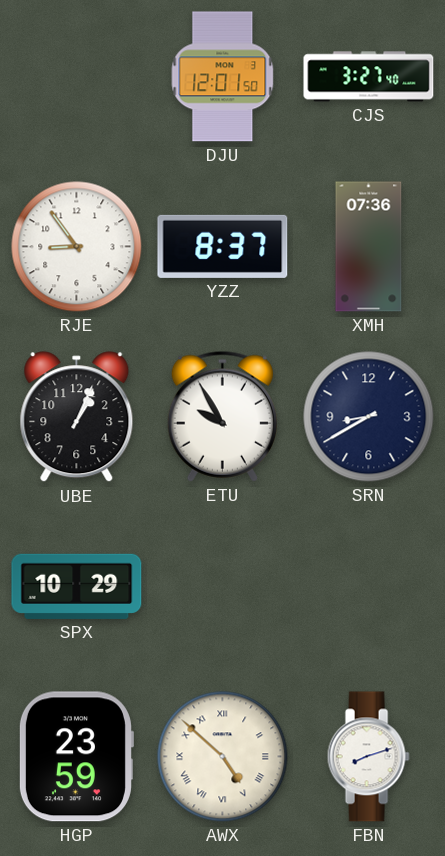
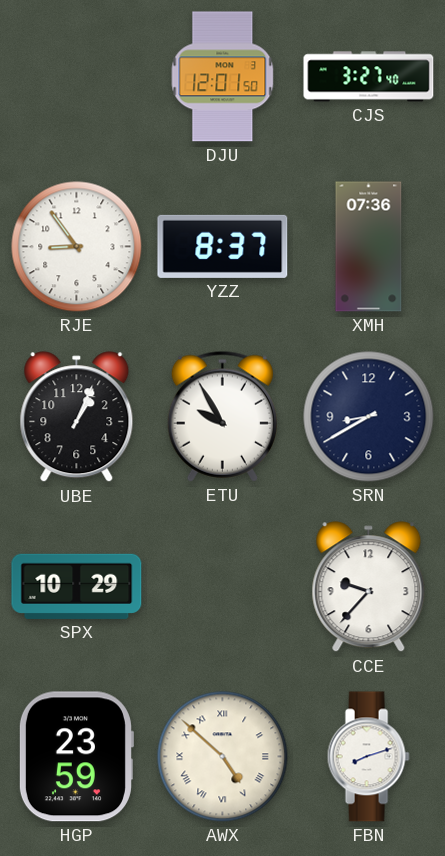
CCE: none -> 9:37 (369, 587)
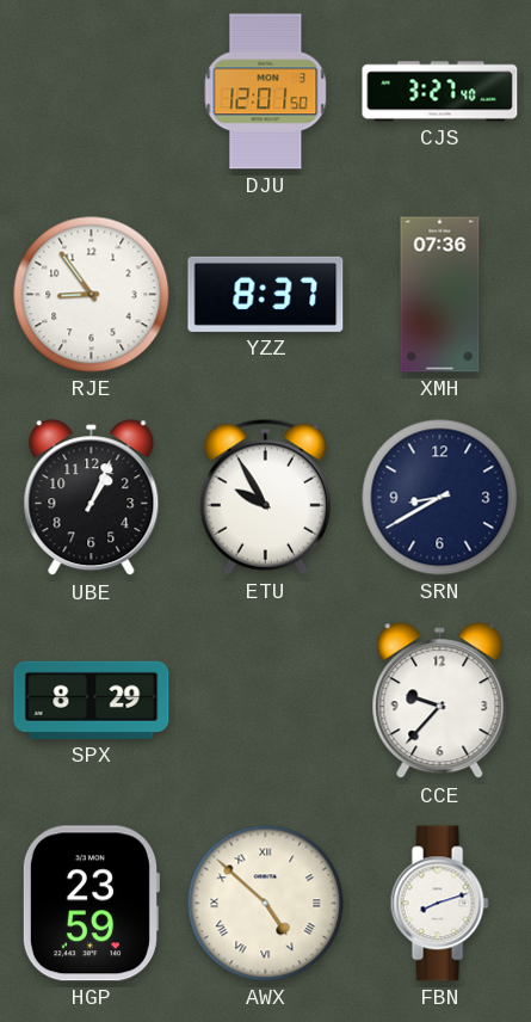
SPX: 10:29 -> 8:29 (92, 700)
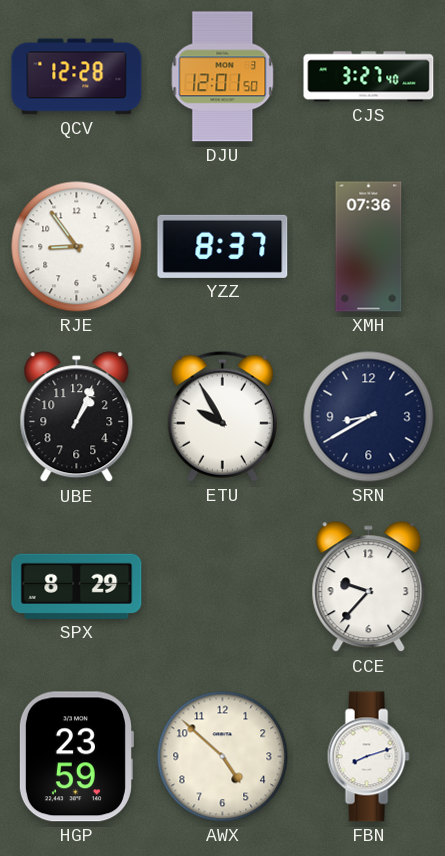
QCV: none -> 12:28 (77, 77)
AWX numerals: Roman -> Arabic (223, 757)
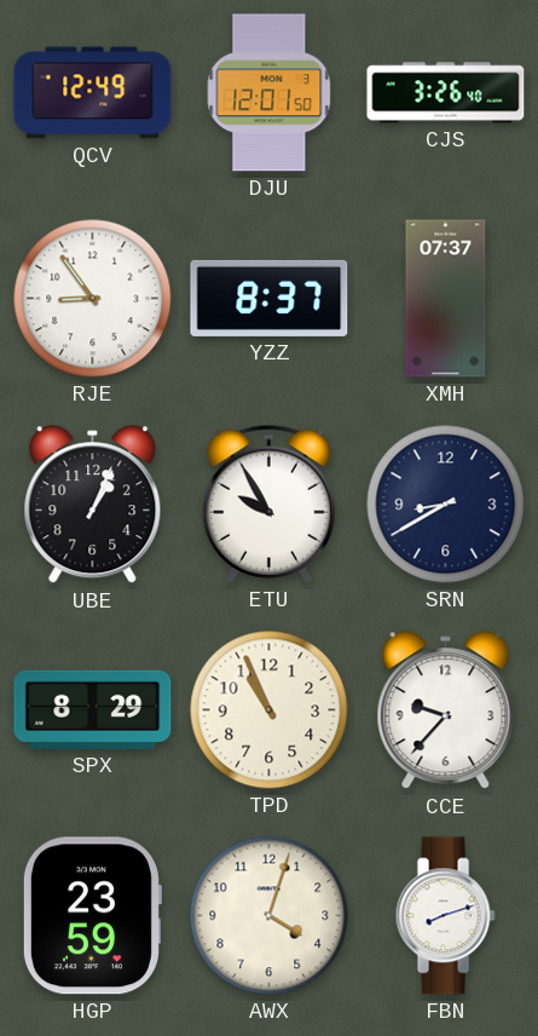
QCV: 12:28 -> 12:49 (93, 93)
CJS: 3:27 -> 3:26 (446, 93)
XMH: 07:36 -> 07:37 (446, 299)
TPD: none -> 10:56 (270, 710)
AWX: 4:52 -> 4:03 (270, 916)
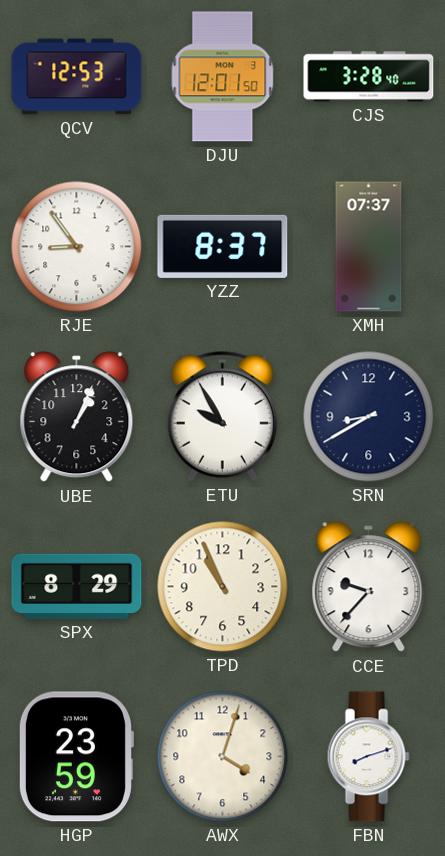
QCV: 12:49 -> 12:53 (77, 77)
CJS: 3:26 -> 3:28 (369, 77)
